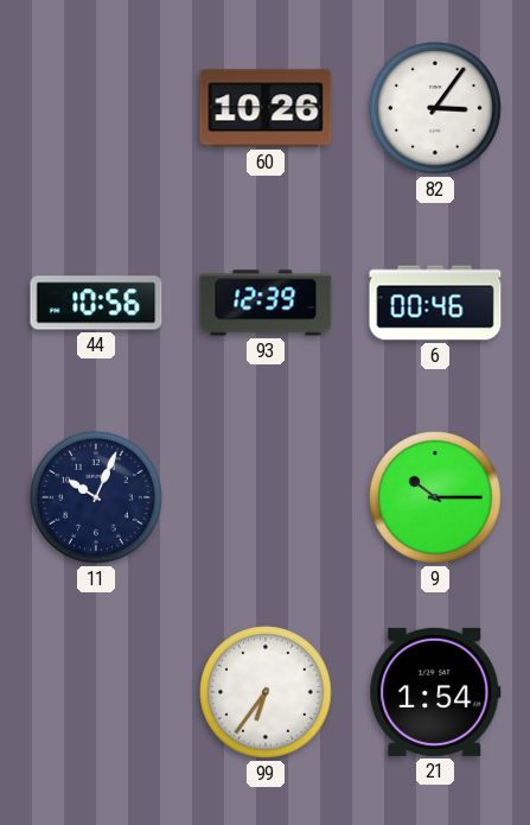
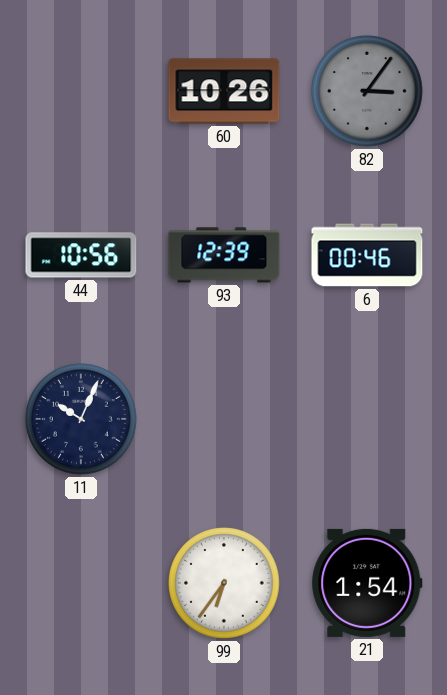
82 dial: white -> grey (367, 91)
9: 10:15 -> none (435, 497)
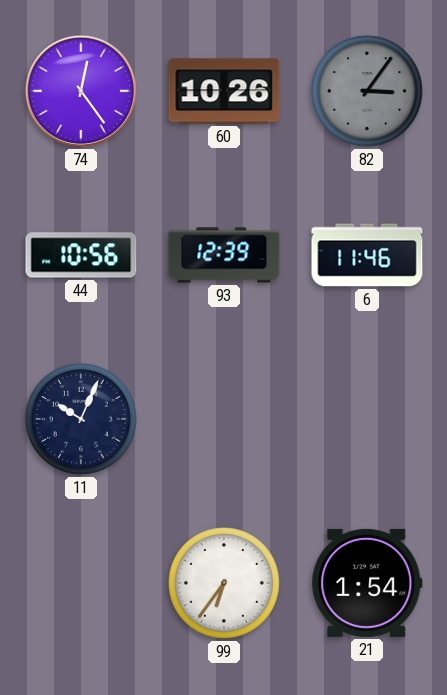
74: none -> 12:24 (81, 91)
6: 00:46 -> 11:46 (367, 255)
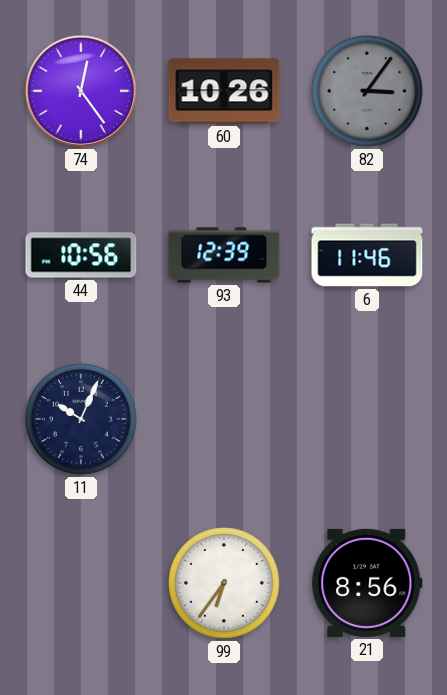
21: 1:54 -> 8:56 (367, 583)
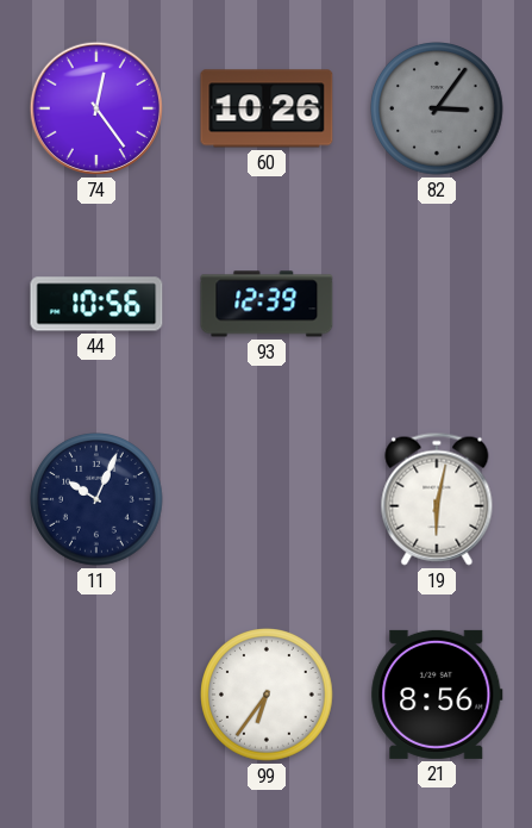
6: 11:46 -> none (367, 255)
19: none -> 6:02 (437, 499)
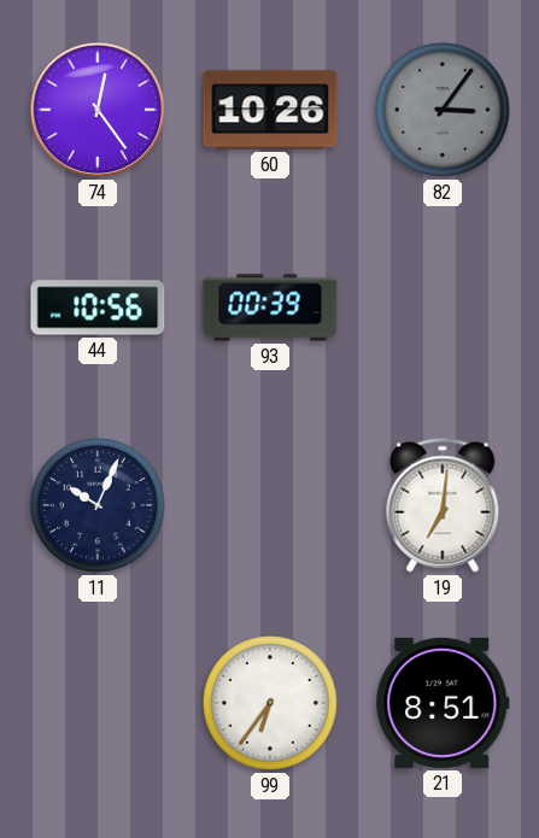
93: 12:39 -> 00:39 (270, 307)
19: 6:02 -> 7:01 (443, 505)
21: 8:56 -> 8:51 (443, 703)
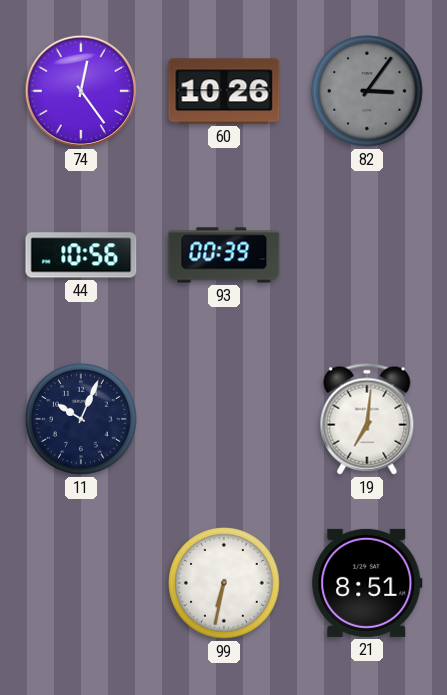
99: 6:36 -> 6:32 (224, 583)
